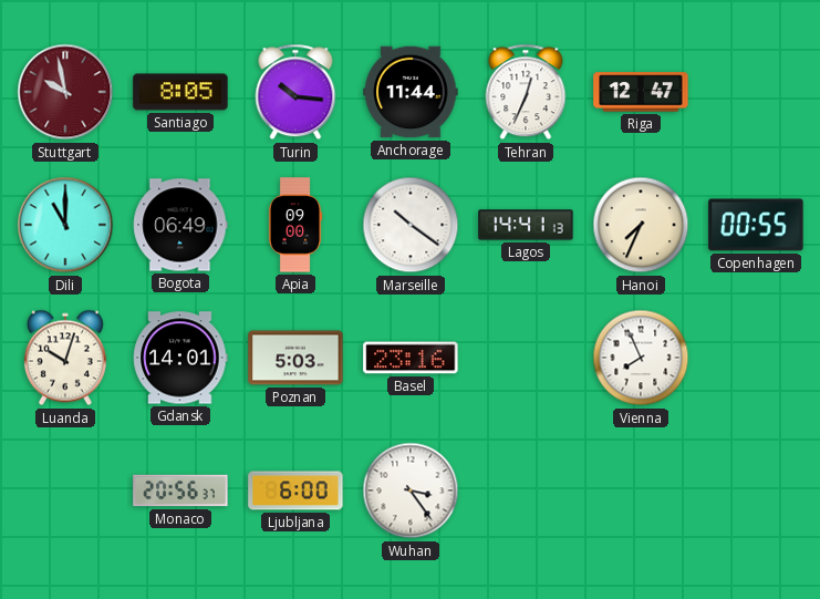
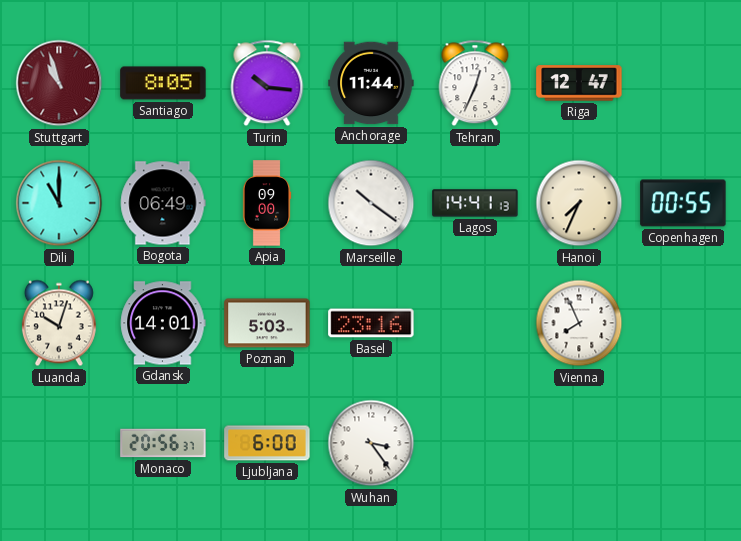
Stuttgart: 9:58 -> 10:57 (59, 83)
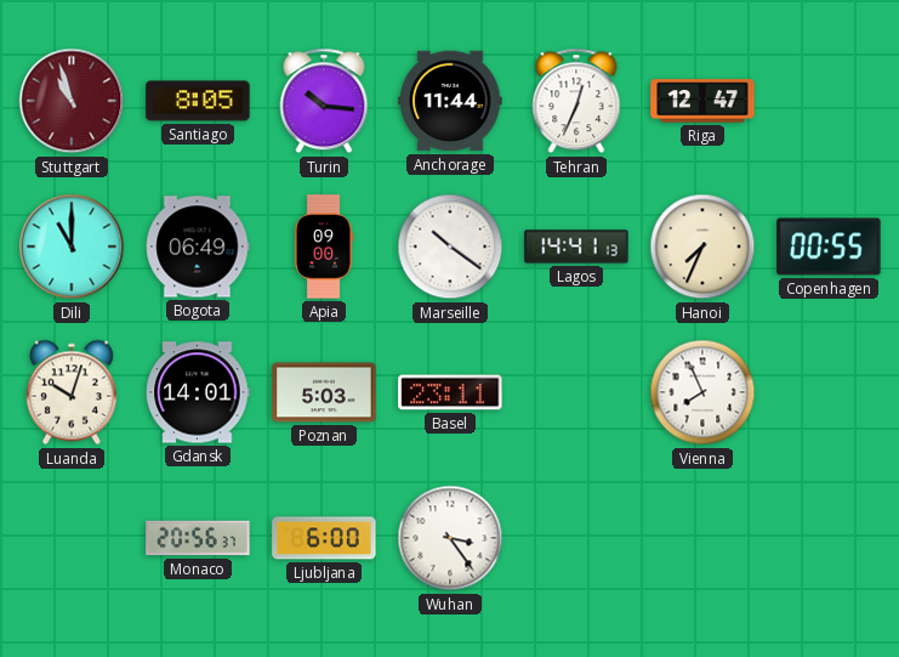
Basel: 23:16 -> 23:11 (450, 392)
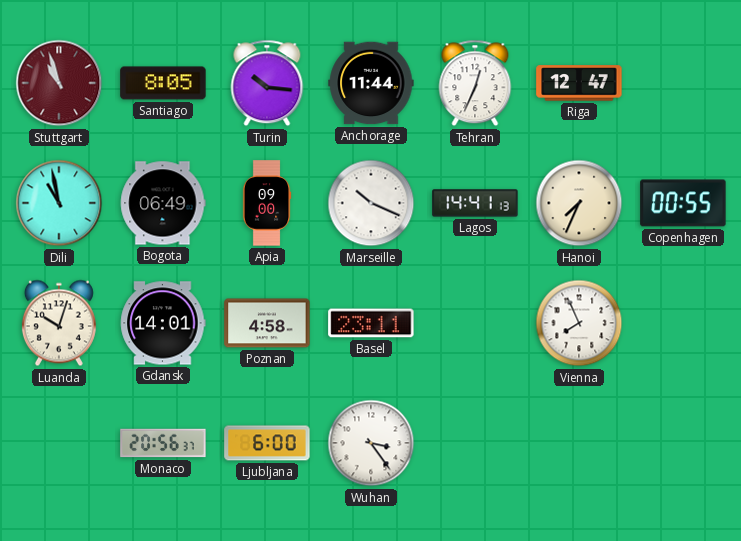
Dili: 11:00 -> 10:58 (59, 203)
Marseille: 10:21 -> 10:19 (371, 203)
Poznan: 5:03 -> 4:58 (267, 323)
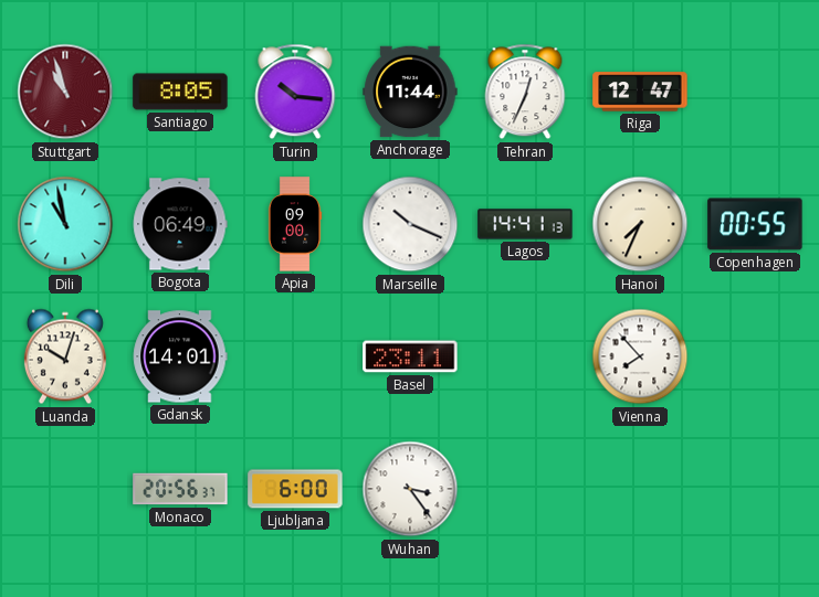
Poznan: 4:58 -> none (267, 323)
Vienna: 7:56 -> 7:53 (640, 356)
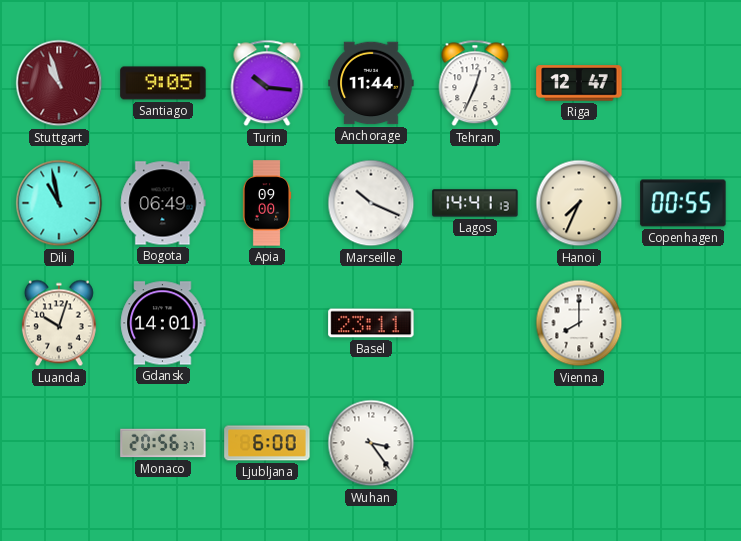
Santiago: 8:05 -> 9:05 (163, 83)
Vienna: 7:53 -> 8:00 (579, 323)
